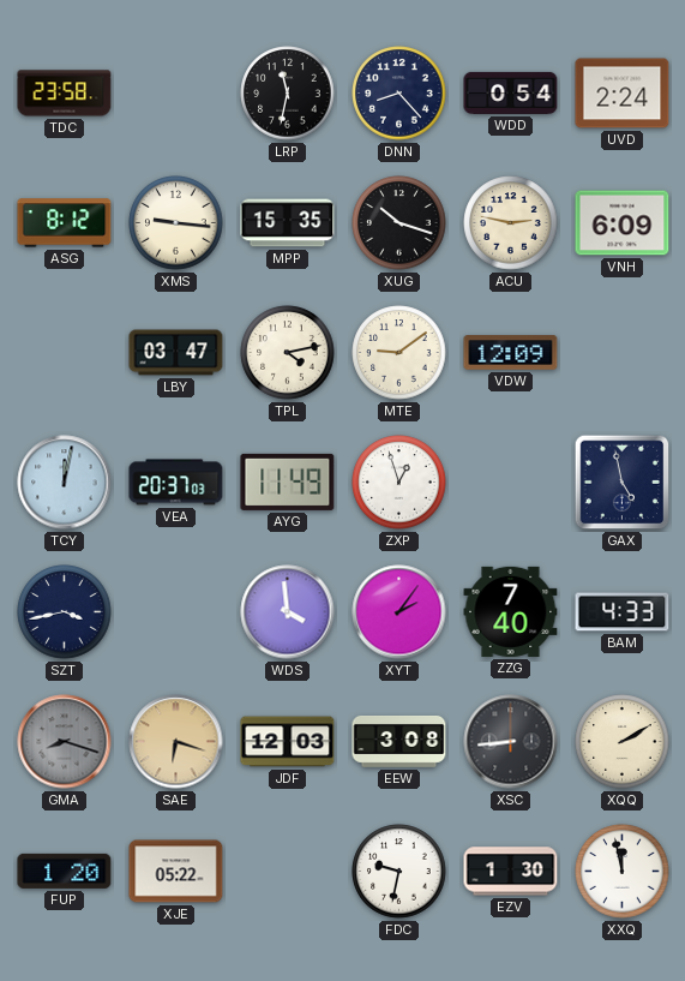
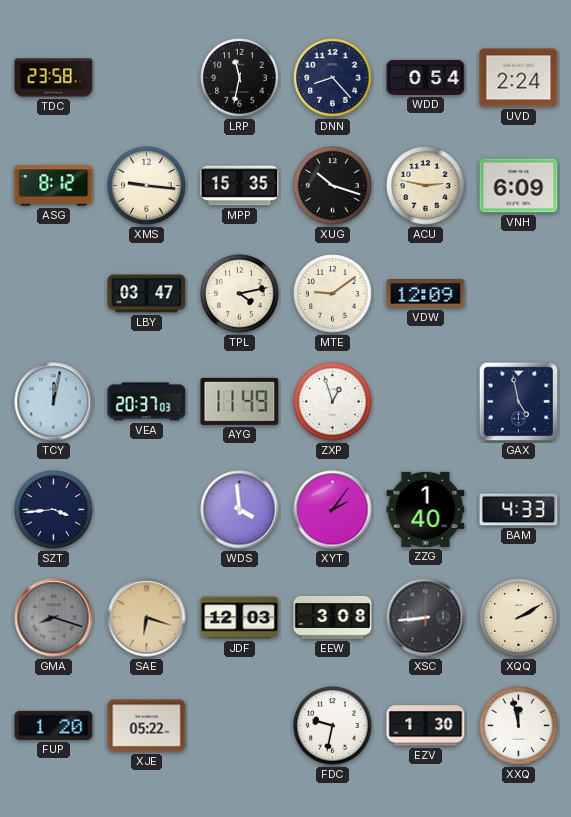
SZT: 3:43 -> 3:44 (54, 510)
ZZG: 7:40 -> 1:40 (426, 509)
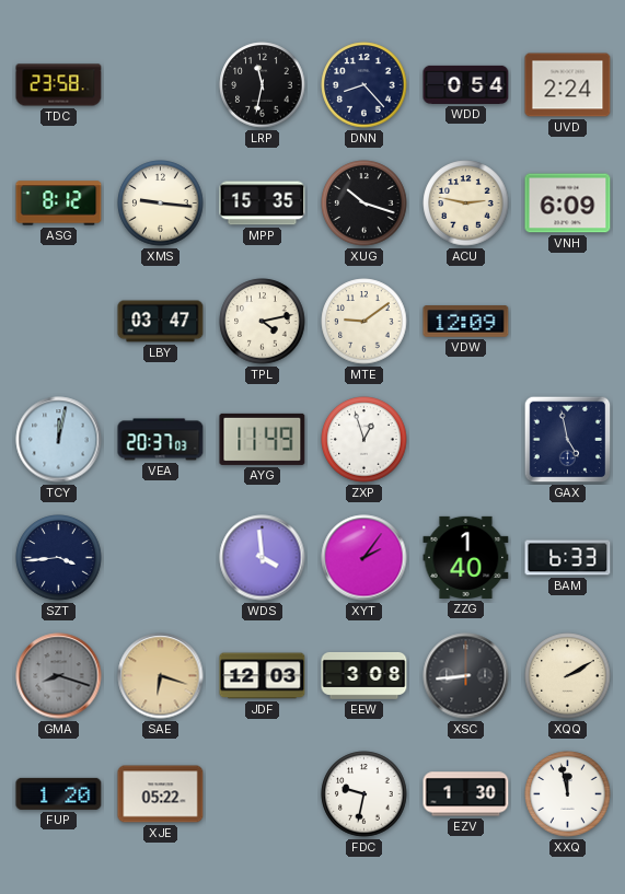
BAM: 4:33 -> 6:33 (568, 558)
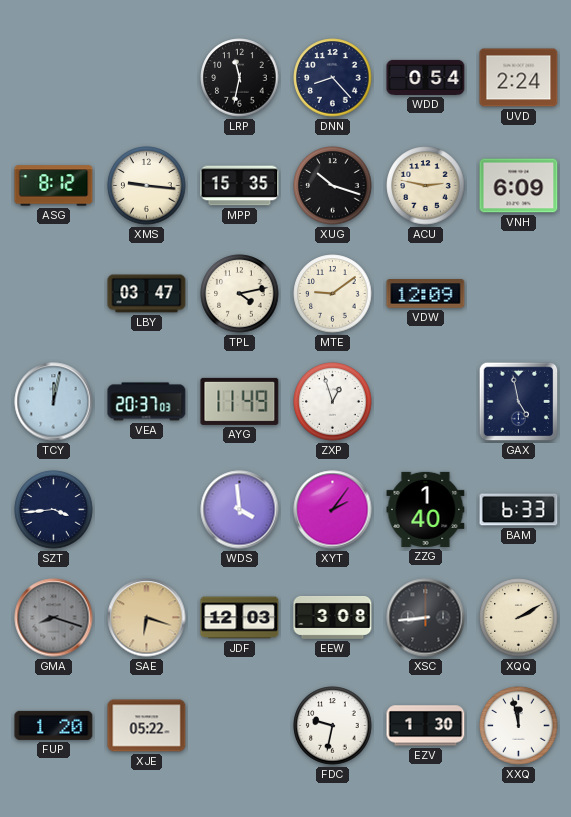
TDC: 23:58 -> none (59, 85)
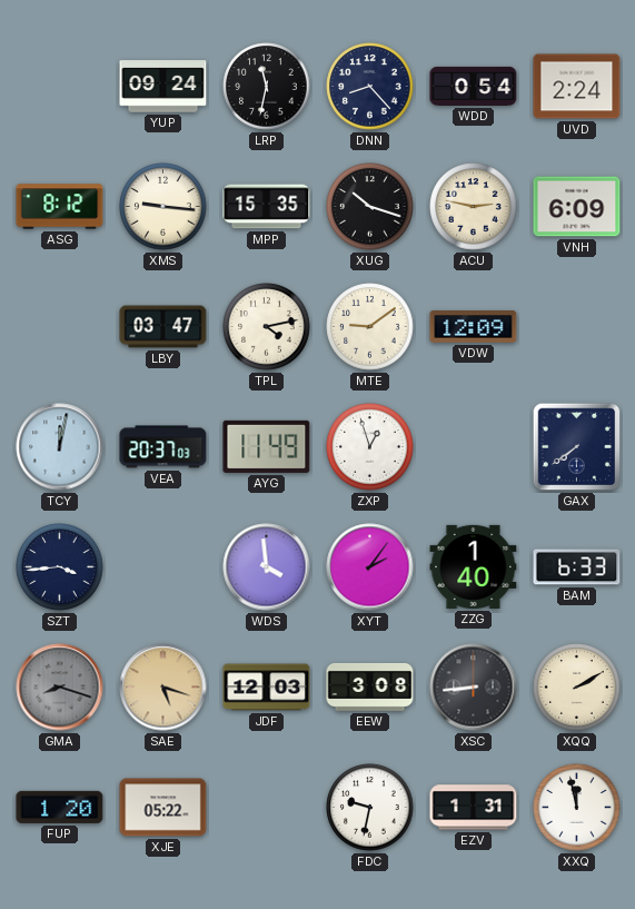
YUP: none -> 09:24 (163, 87)
GAX: 4:58 -> 7:39 (577, 447)
SAE: 6:18 -> 5:18 (163, 688)
EZV: 1:30 -> 1:31 (474, 808)
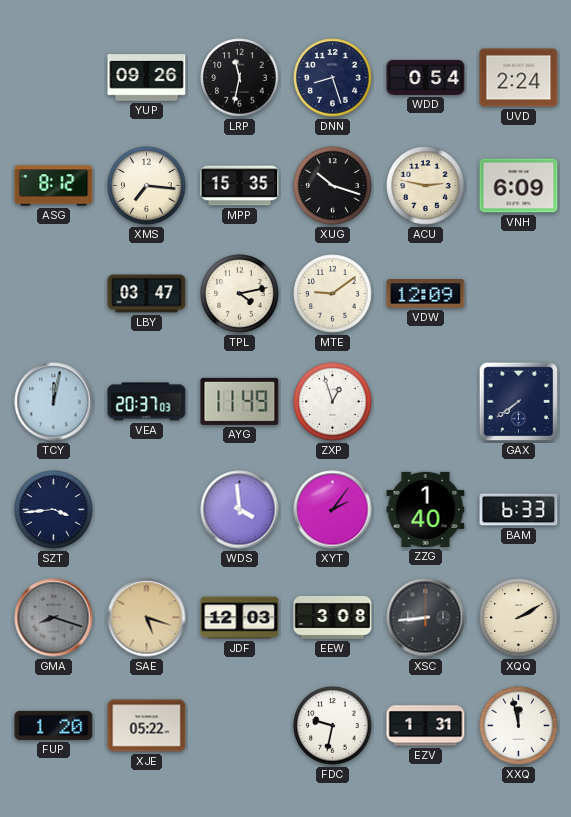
YUP: 09:24 -> 09:26 (147, 78)
DNN: 8:23 -> 8:27 (333, 78)
XMS: 9:16 -> 7:16 (147, 186)
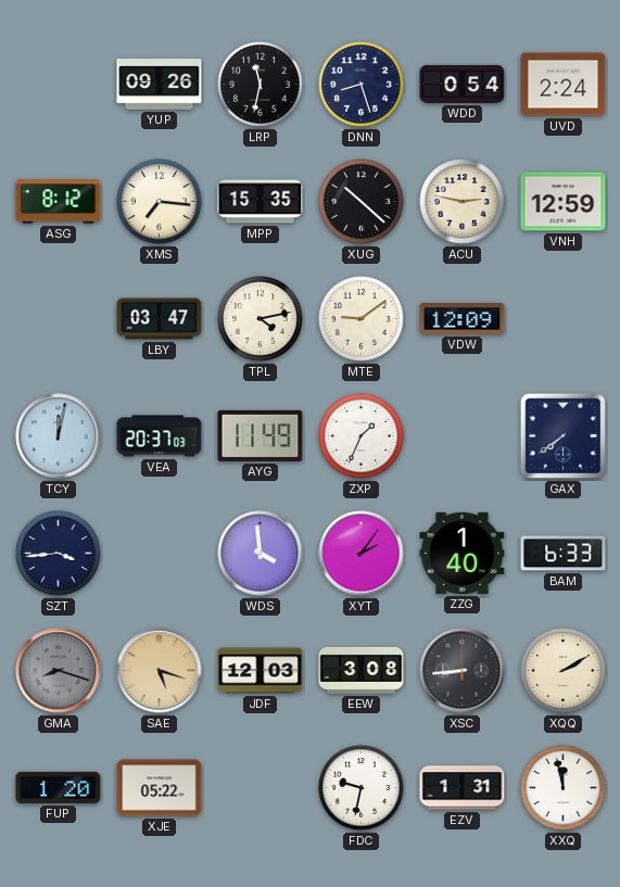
XUG: 10:18 -> 10:22 (362, 202)
VNH: 6:09 -> 12:59 (564, 202)
ZXP: 12:57 -> 1:34 (362, 436)
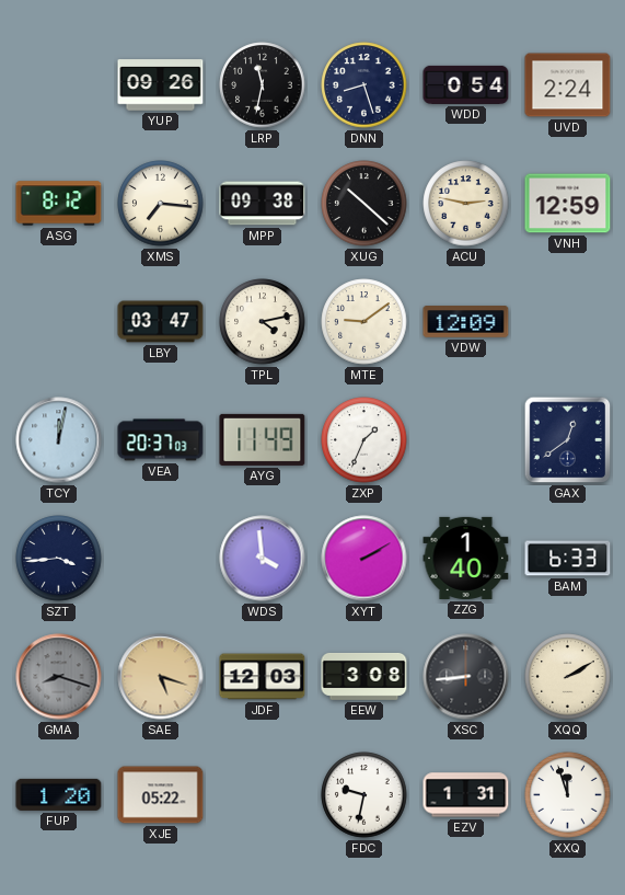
MPP: 15:35 -> 09:38 (263, 204)
GAX: 7:39 -> 12:39 (568, 440)
XYT: 2:06 -> 2:10 (364, 559)
XXQ: 11:58 -> 11:57 (568, 795)
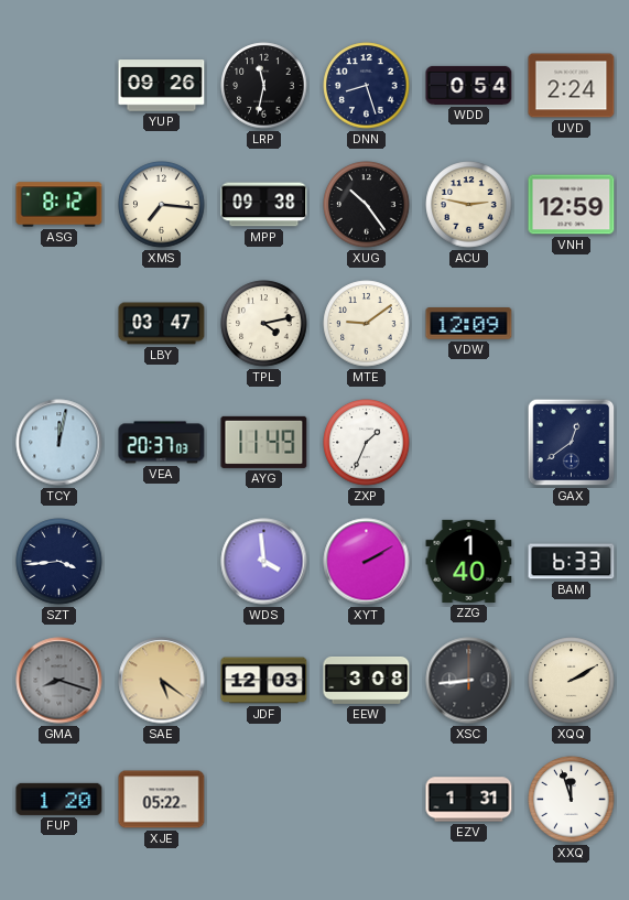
XUG: 10:22 -> 10:24 (367, 205)
SAE: 5:18 -> 5:21 (162, 681)
FDC: 9:32 -> none (364, 795)
